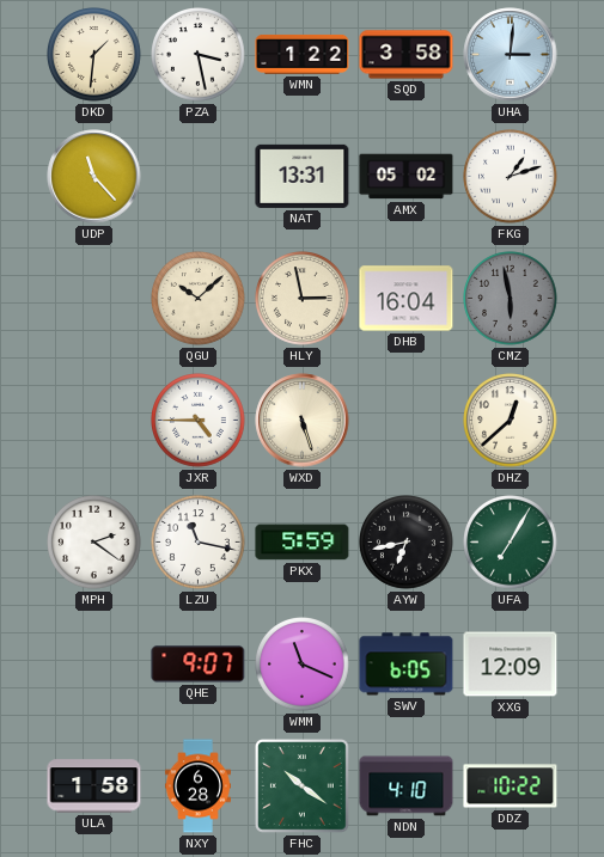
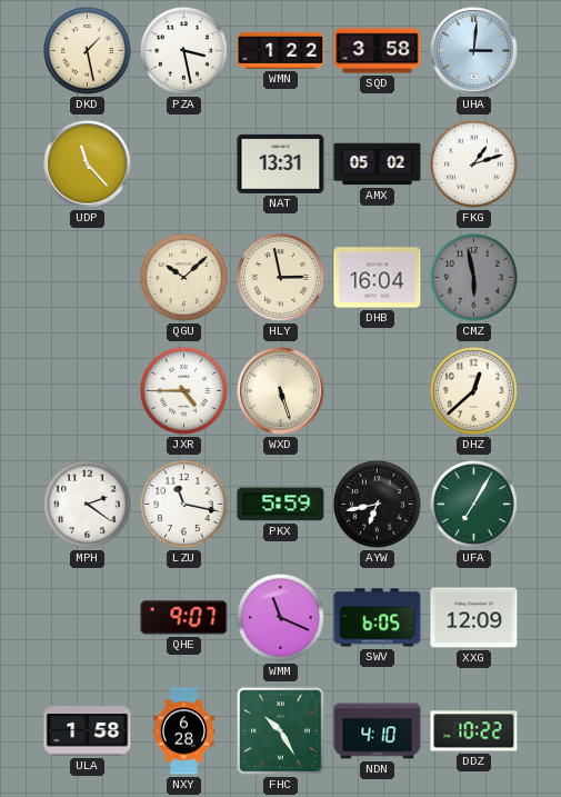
DKD: 1:31 -> 1:28 (88, 51)
FHC: 10:21 -> 10:25 (281, 731)
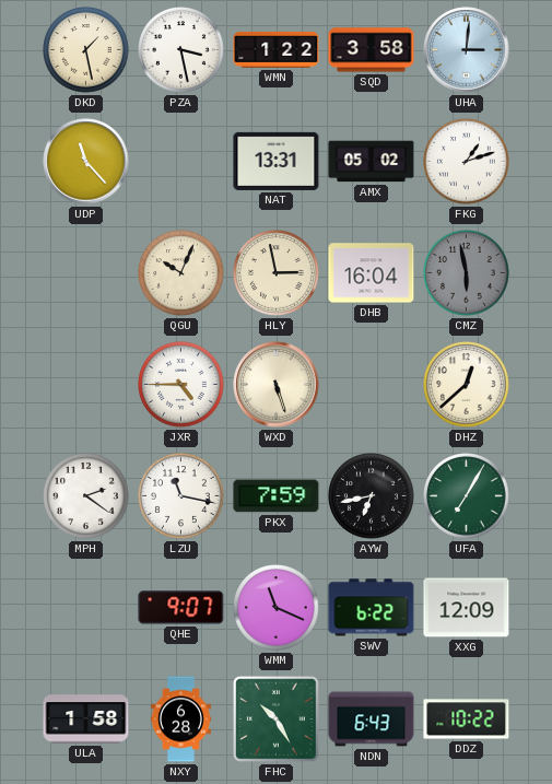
QGU: 10:08 -> 10:04 (181, 273)
PKX: 5:59 -> 7:59 (277, 496)
SWV: 6:05 -> 6:22 (372, 608)
NDN: 4:10 -> 6:43 (372, 719)
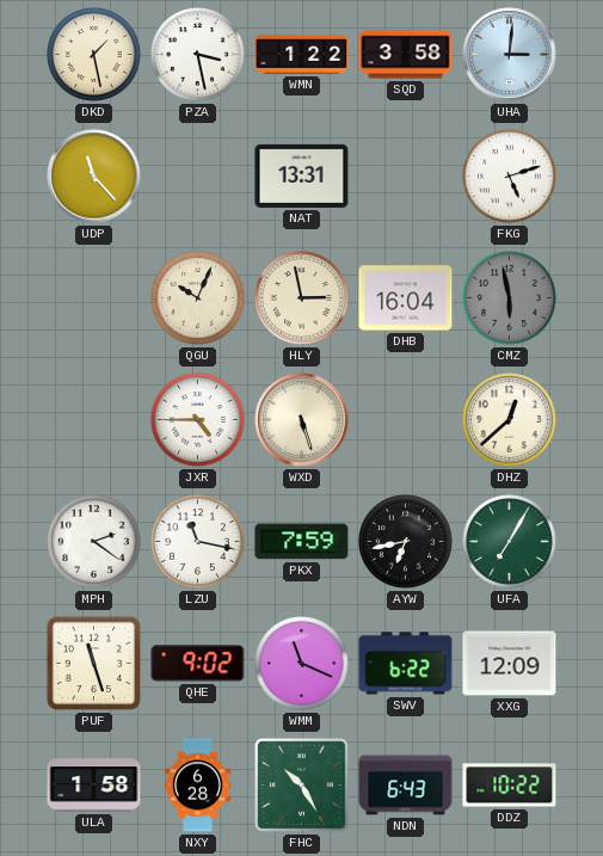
AMX: 05:02 -> none (372, 162)
FKG: 1:12 -> 5:12 (510, 177)
PUF: none -> 11:27 (94, 664)
QHE: 9:07 -> 9:02 (198, 664)
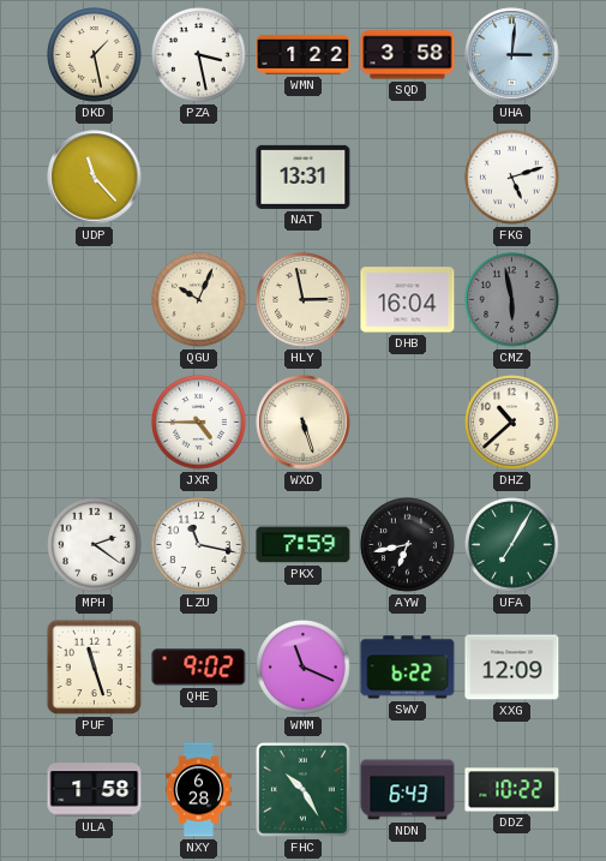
DHZ: 12:38 -> 10:38 (512, 423)
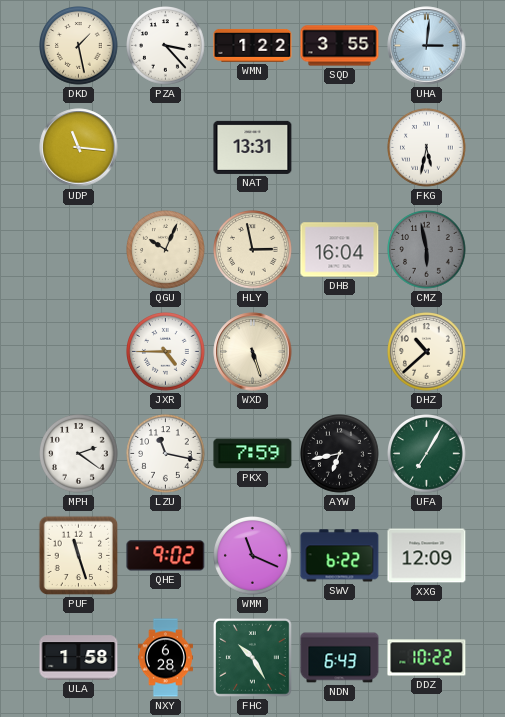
PZA: 3:28 -> 3:23 (166, 46)
SQD: 3:58 -> 3:55 (340, 46)
UDP: 11:23 -> 11:16 (79, 148)
FKG: 5:12 -> 5:32 (427, 148)
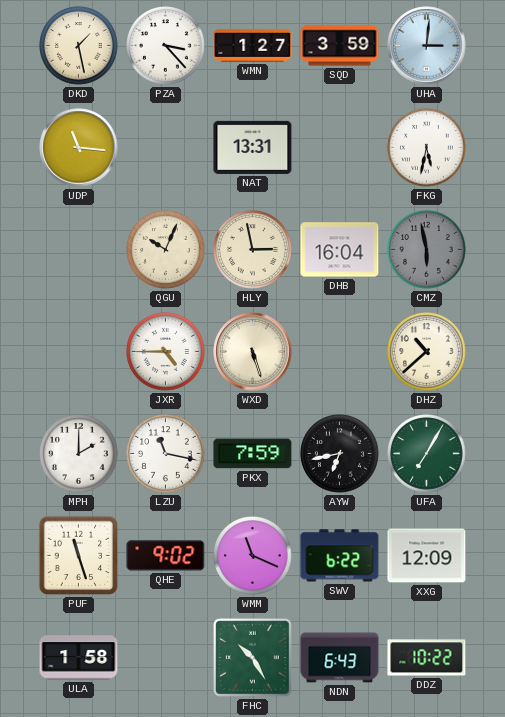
WMN: 1:22 -> 1:27 (253, 45)
SQD: 3:55 -> 3:59 (340, 46)
MPH: 2:21 -> 2:00 (79, 454)
NXY: 6:28 -> none (165, 658)
